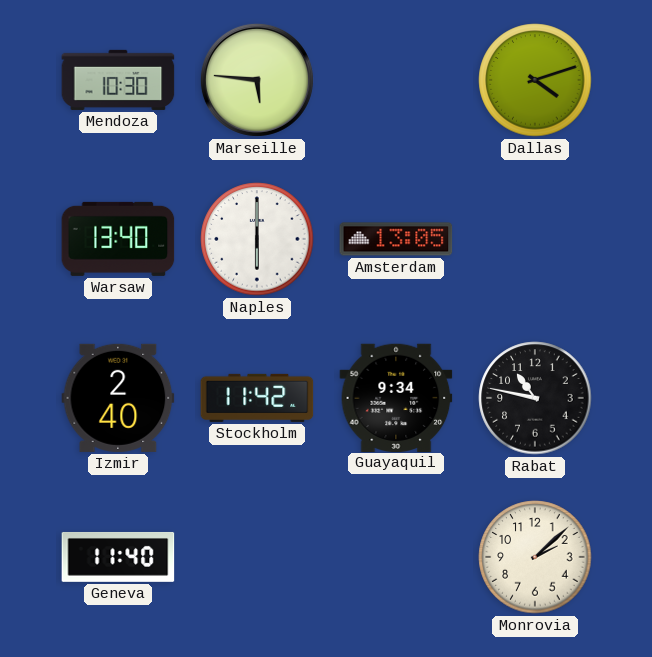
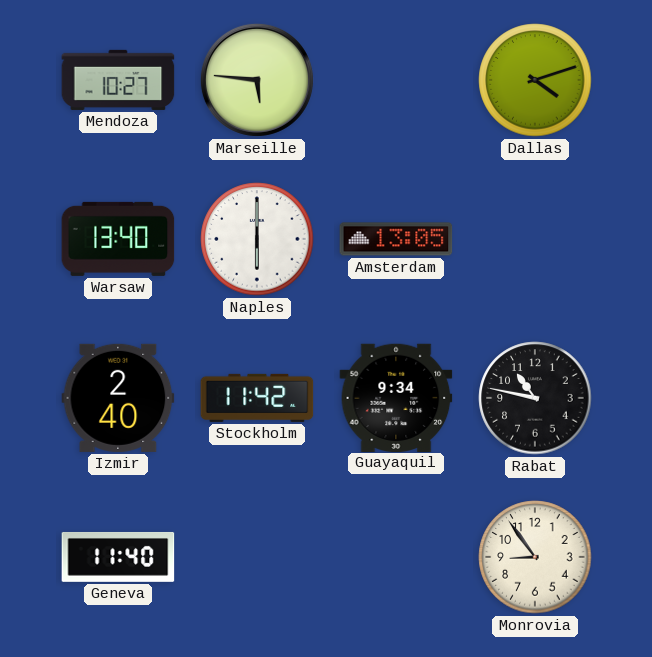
Mendoza: 10:30 -> 10:27 (118, 80)
Monrovia: 2:08 -> 8:54 (535, 557)
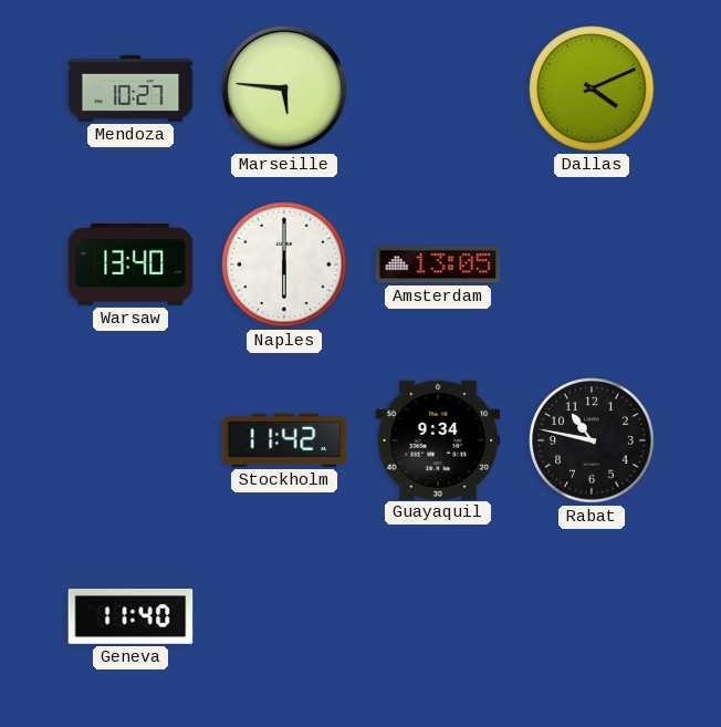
Dallas: 4:12 -> 4:11 (592, 89)
Izmir: 2:40 -> none (118, 398)
Monrovia: 8:54 -> none (535, 557)
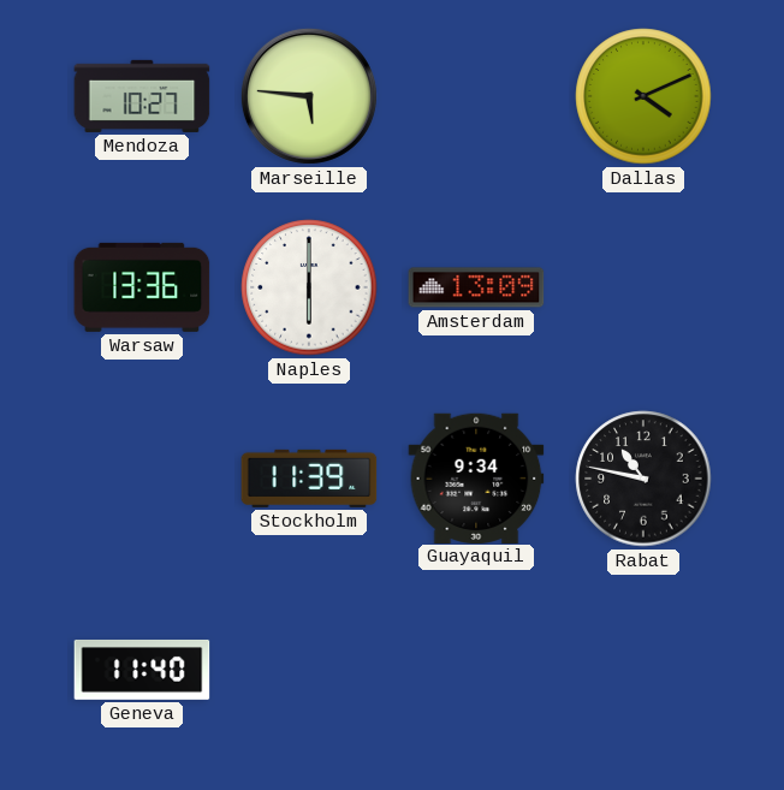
Warsaw: 13:40 -> 13:36 (142, 287)
Amsterdam: 13:05 -> 13:09 (476, 287)
Stockholm: 11:42 -> 11:39 (309, 479)
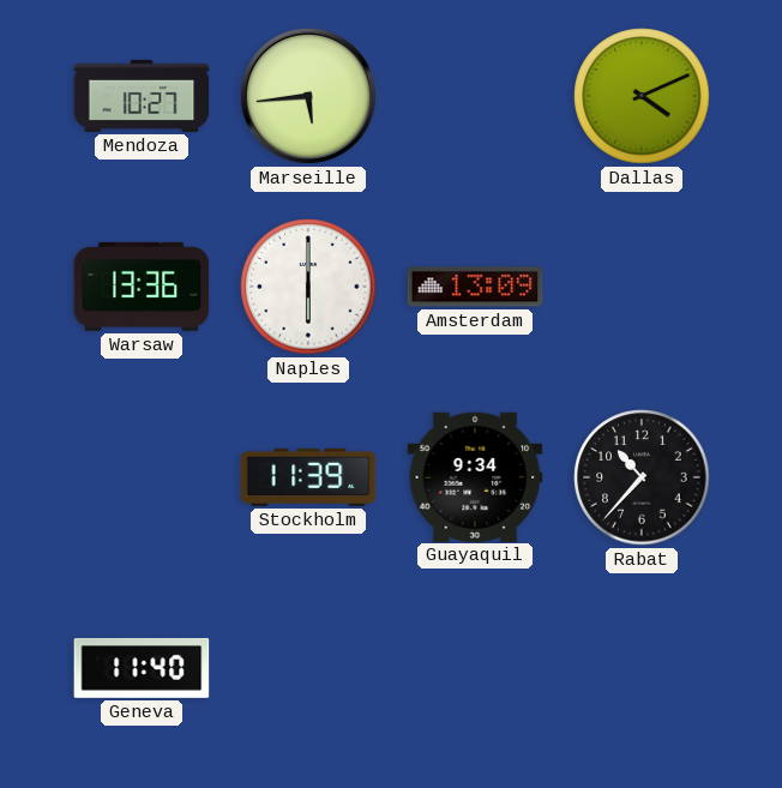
Marseille: 5:46 -> 5:44 (308, 96)
Rabat: 10:47 -> 10:37 (642, 477)
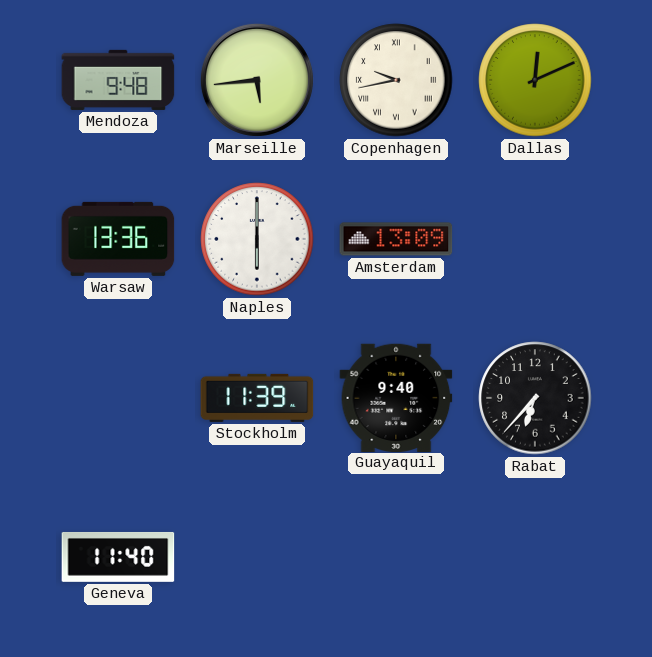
Mendoza: 10:27 -> 9:48 (118, 80)
Copenhagen: none -> 9:43 (396, 80)
Dallas: 4:11 -> 12:11 (535, 80)
Guayaquil: 9:34 -> 9:40 (396, 397)
Rabat: 10:37 -> 6:37 (535, 398)
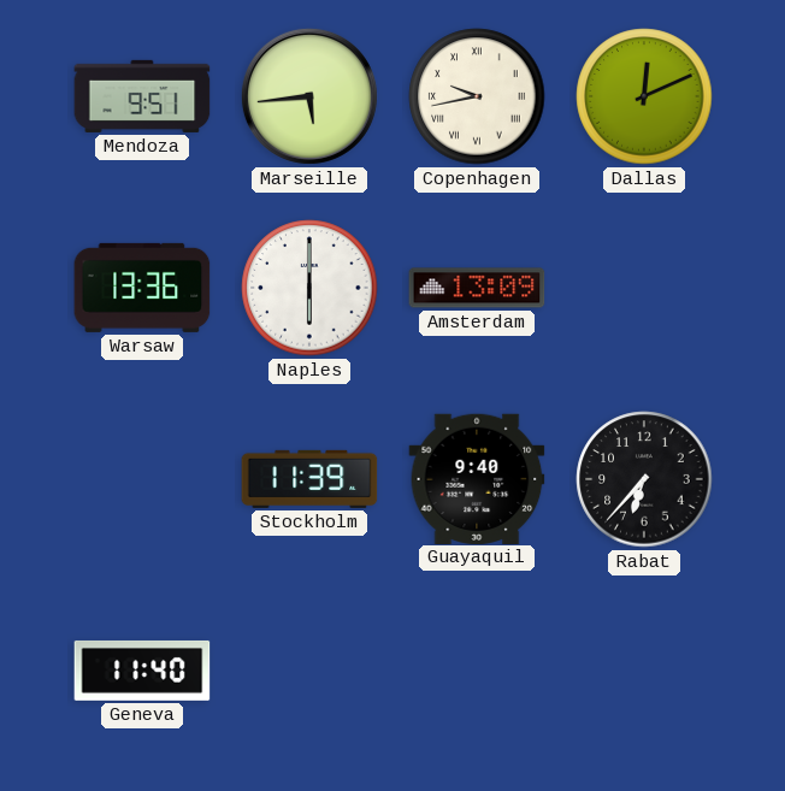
Mendoza: 9:48 -> 9:51 (142, 96)
